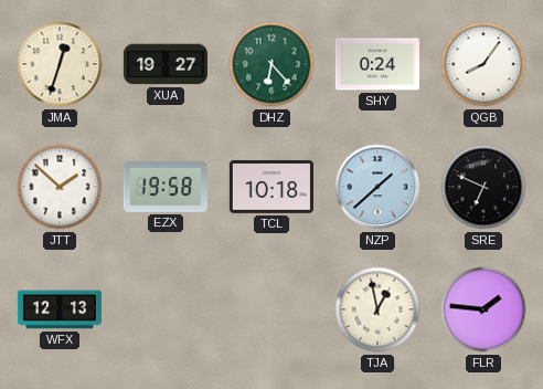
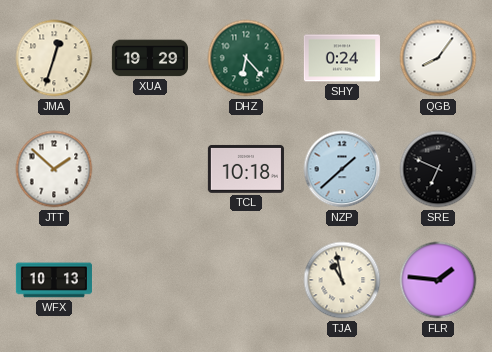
XUA: 19:27 -> 19:29 (150, 58)
EZX: 19:58 -> none (166, 188)
WFX: 12:13 -> 10:13 (54, 280)
TJA: 12:58 -> 10:58 (342, 280)
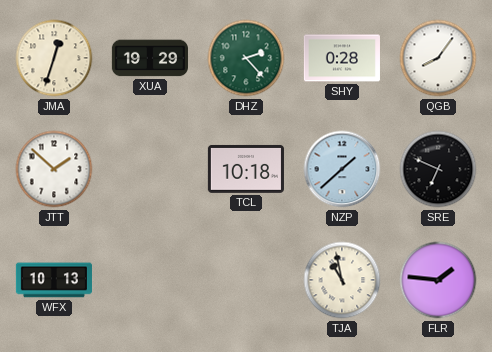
DHZ: 6:23 -> 2:23 (246, 58)
SHY: 0:24 -> 0:28 (342, 58)
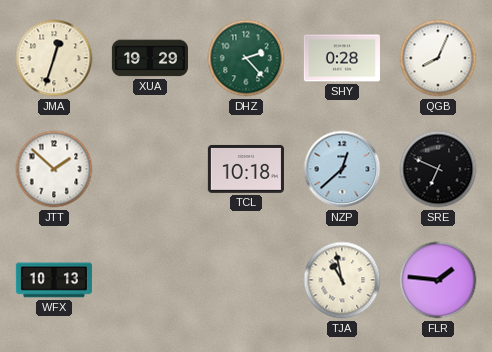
QGB: 8:06 -> 8:04 (438, 58)
NZP: 1:38 -> 12:38 (342, 169)
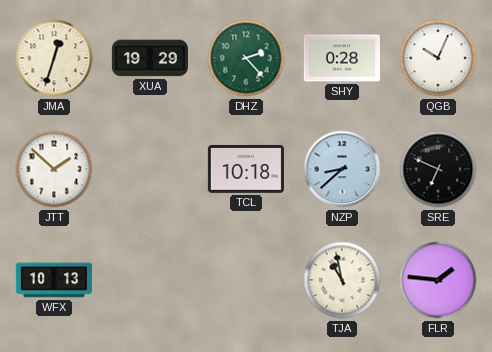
QGB: 8:04 -> 10:04 (438, 58)
NZP: 12:38 -> 8:38 (342, 169)
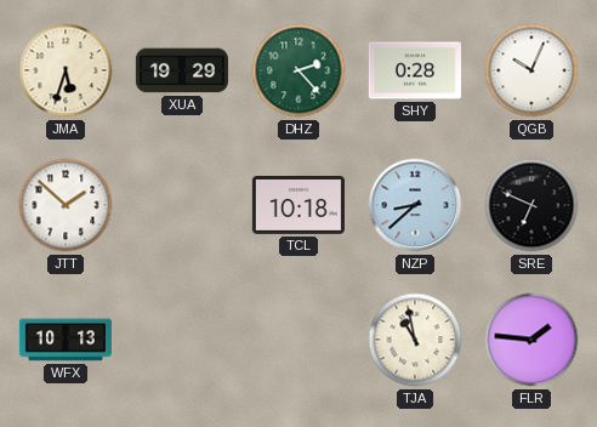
JMA: 12:33 -> 5:33 (66, 70)
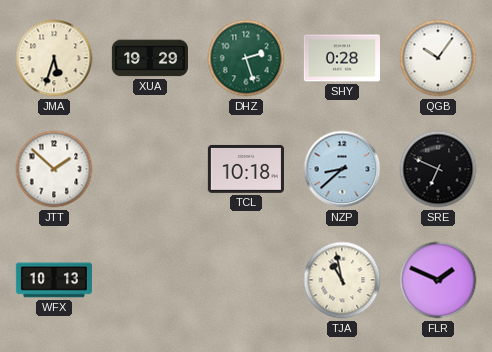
DHZ: 2:23 -> 2:27 (246, 58)
QGB: 10:04 -> 10:06 (438, 58)
FLR: 1:46 -> 1:49 (438, 280)
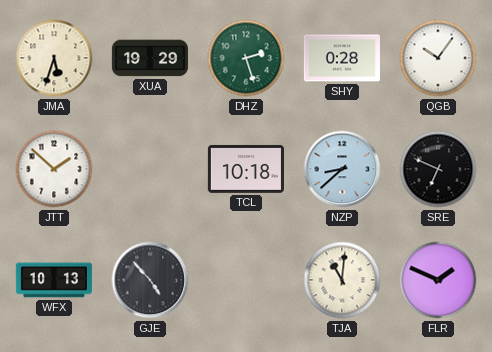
GJE: none -> 4:53 (150, 280)
TJA: 10:58 -> 11:01 (342, 280)
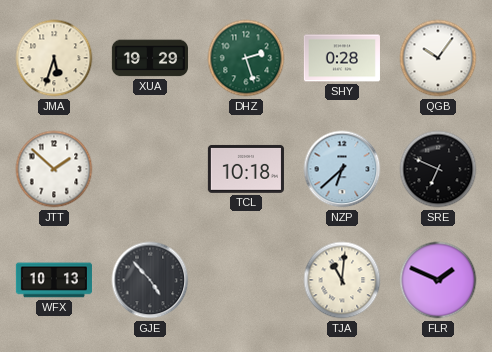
NZP: 8:38 -> 6:38 (342, 169)
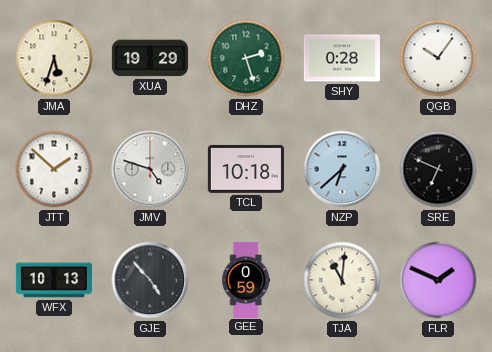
JMV: none -> 4:48 (150, 169)
GEE: none -> 0:59 (246, 279)
